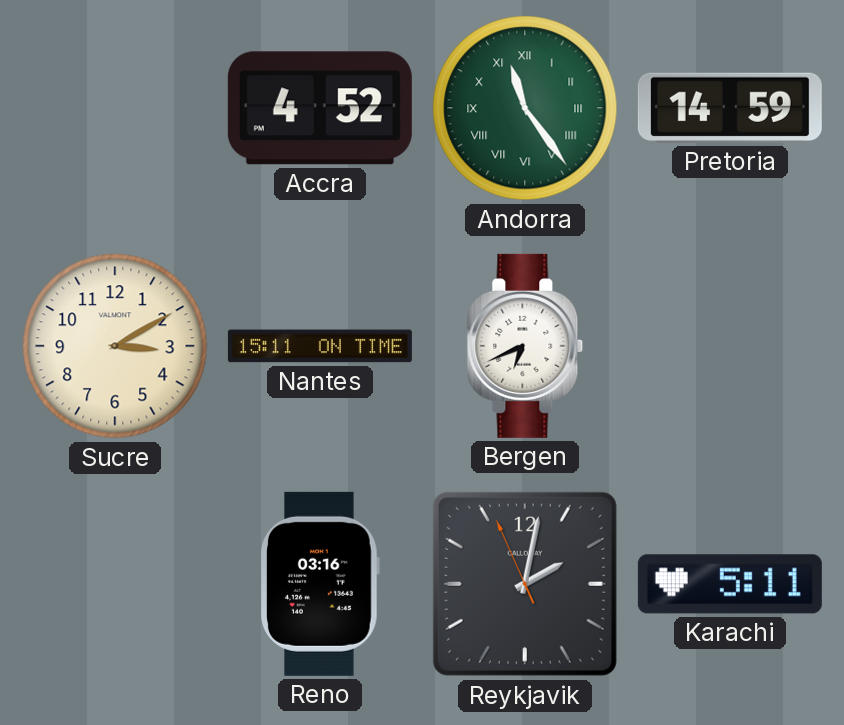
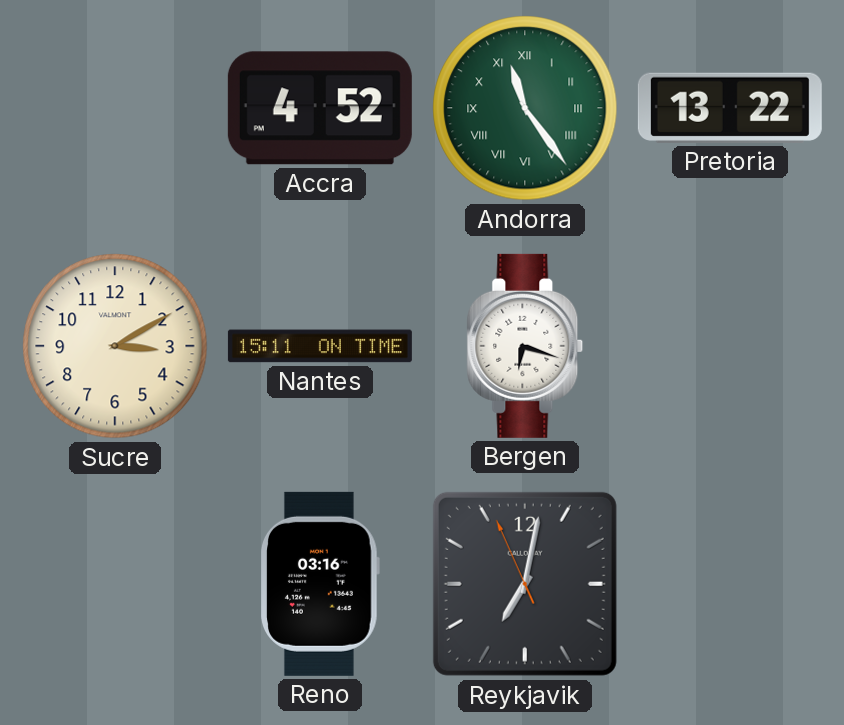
Pretoria: 14:59 -> 13:22 (730, 108)
Bergen: 6:41 -> 6:18 (525, 346)
Reykjavik: 2:01 -> 7:01 (525, 584)
Karachi: 5:11 -> none (730, 584)
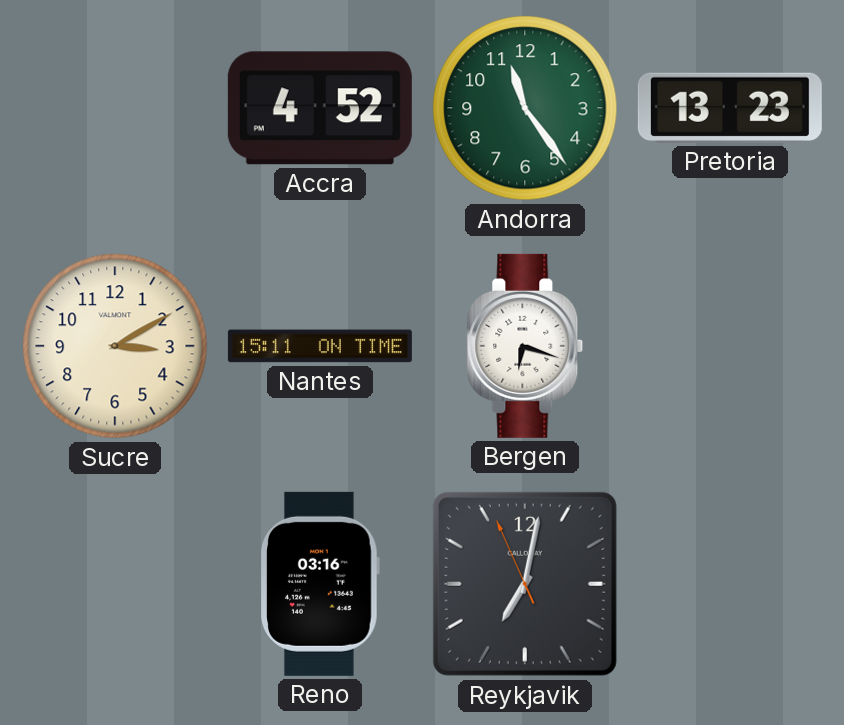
Andorra numerals: Roman -> Arabic (525, 108)
Pretoria: 13:22 -> 13:23 (730, 108)
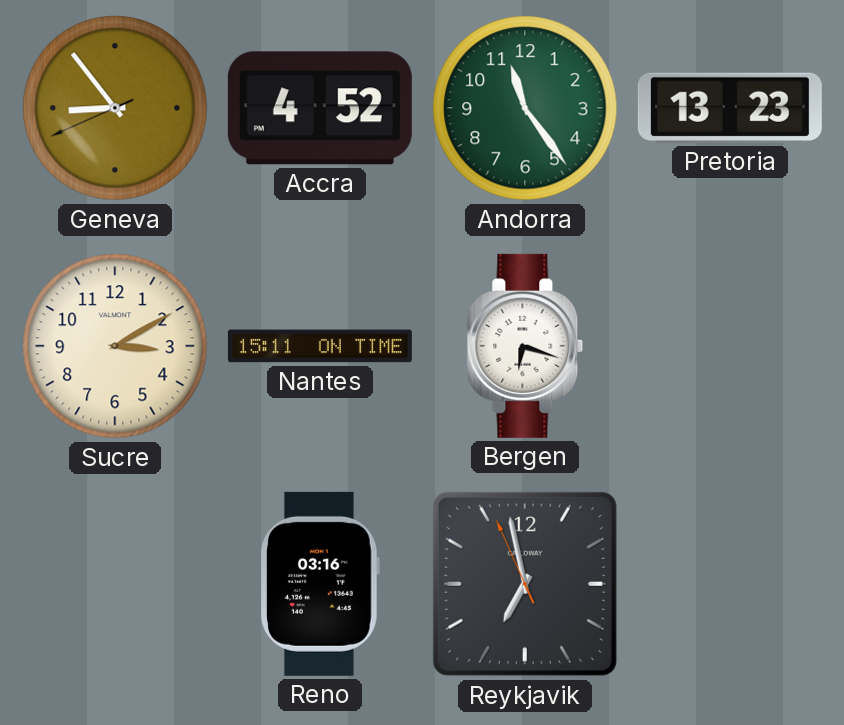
Geneva: none -> 8:53 (115, 108)
Reykjavik: 7:01 -> 6:57 (525, 584)
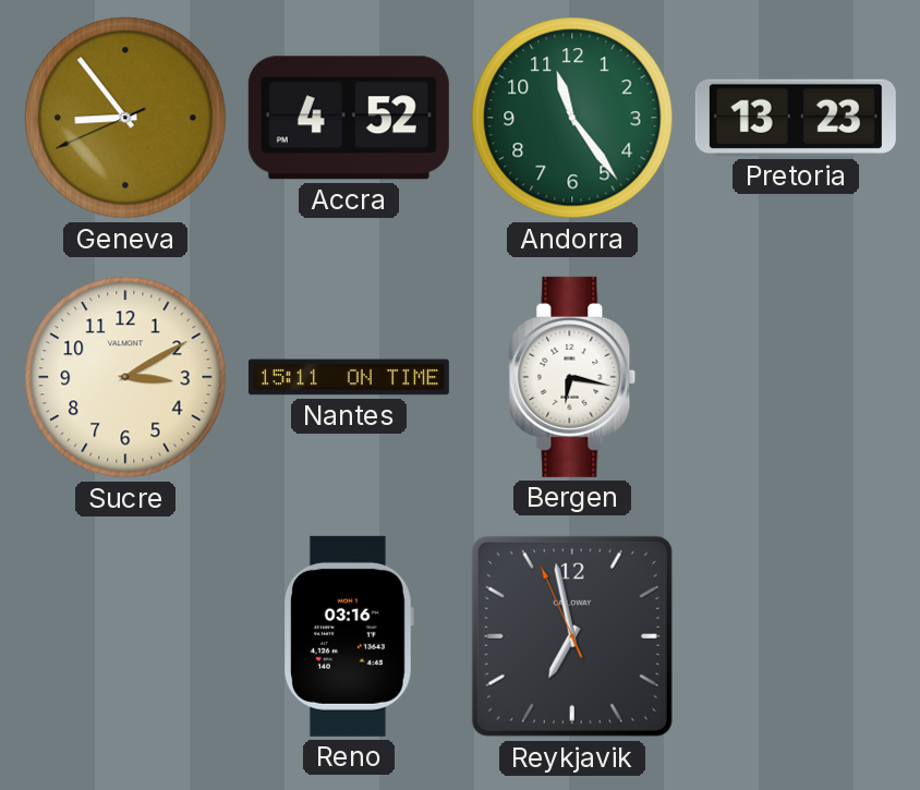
Bergen: 6:18 -> 6:17 (572, 377)
